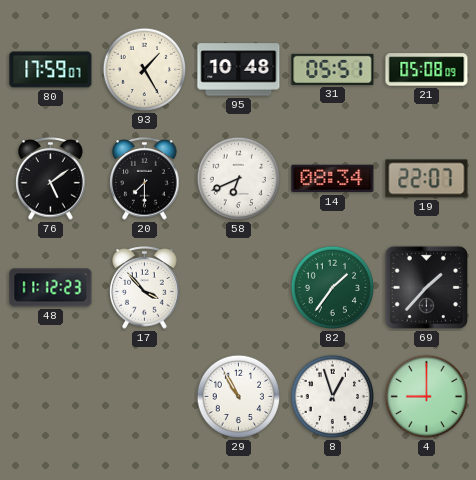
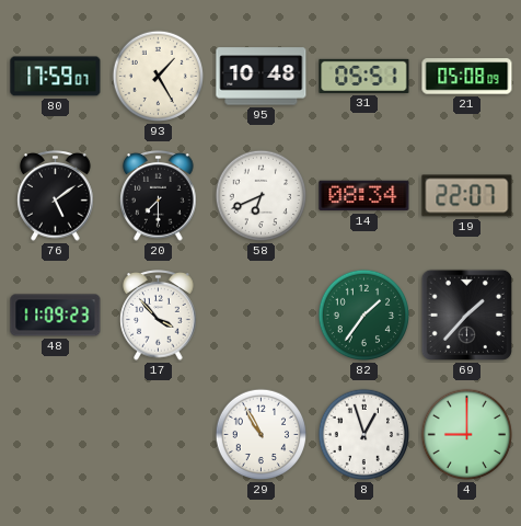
48: 11:12 -> 11:09 (56, 316)
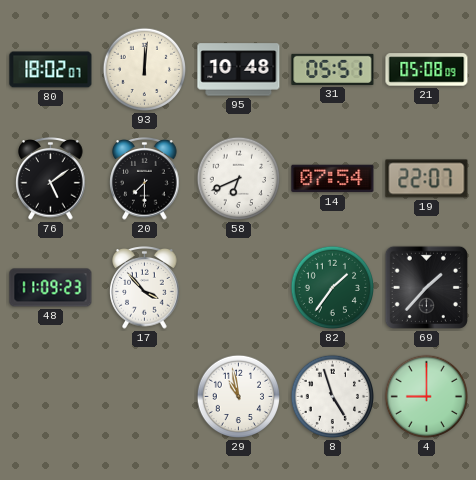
80: 17:59 -> 18:02 (51, 70)
93: 1:25 -> 12:01 (145, 70)
14: 08:34 -> 07:54 (333, 179)
29: 10:55 -> 10:58 (239, 397)
8: 12:57 -> 4:57 (333, 397)
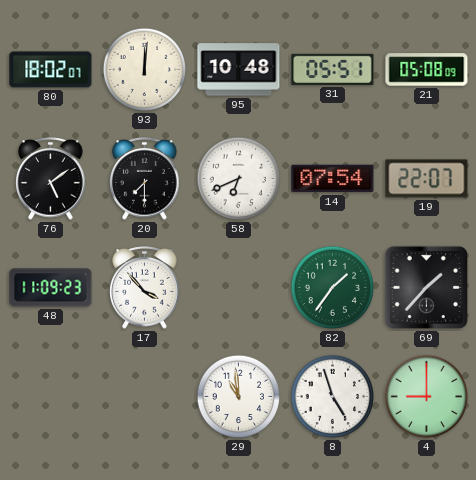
29: 10:58 -> 10:59 (239, 397)
